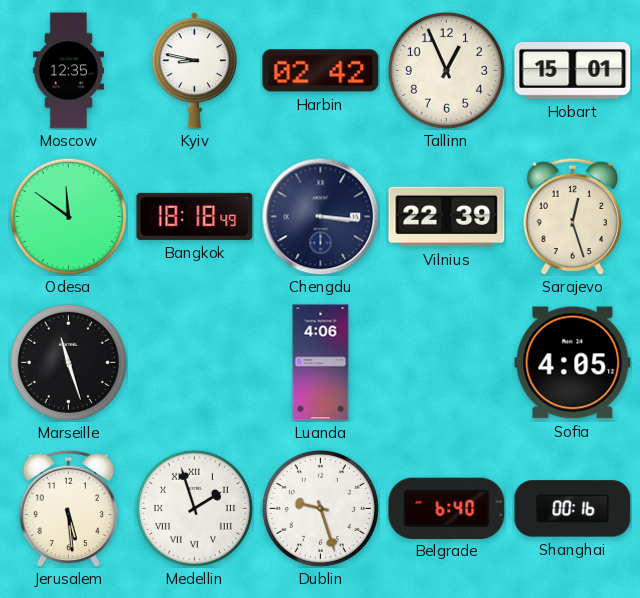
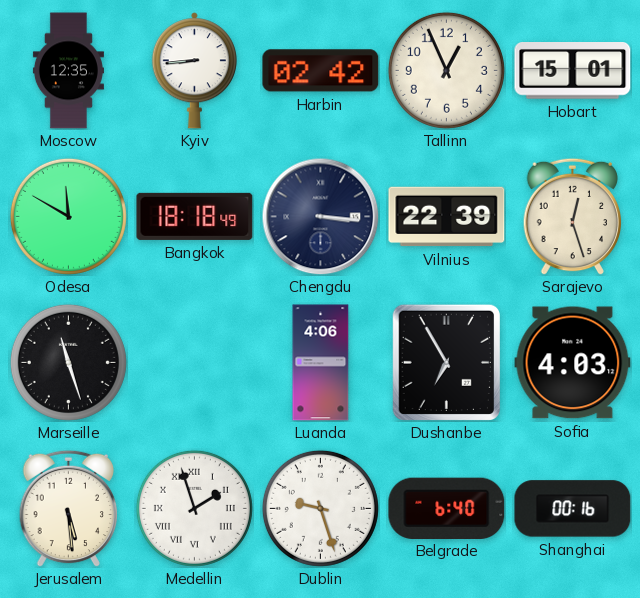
Kyiv: 8:47 -> 8:44 (194, 71)
Odesa: 11:51 -> 11:50 (68, 216)
Dushanbe: none -> 6:55 (446, 362)
Sofia: 4:05 -> 4:03 (573, 363)
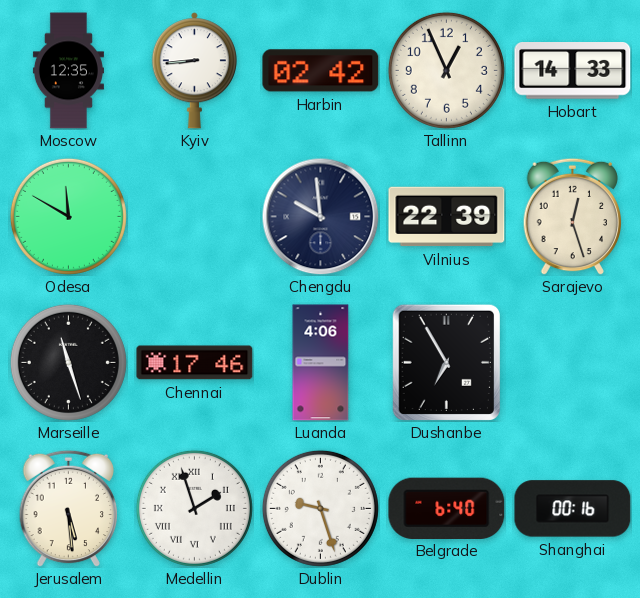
Hobart: 15:01 -> 14:33 (573, 71)
Bangkok: 18:18 -> none (195, 216)
Chengdu: 3:16 -> 9:59 (320, 216)
Chennai: none -> 17:46 (195, 363)
Sofia: 4:03 -> none (573, 363)
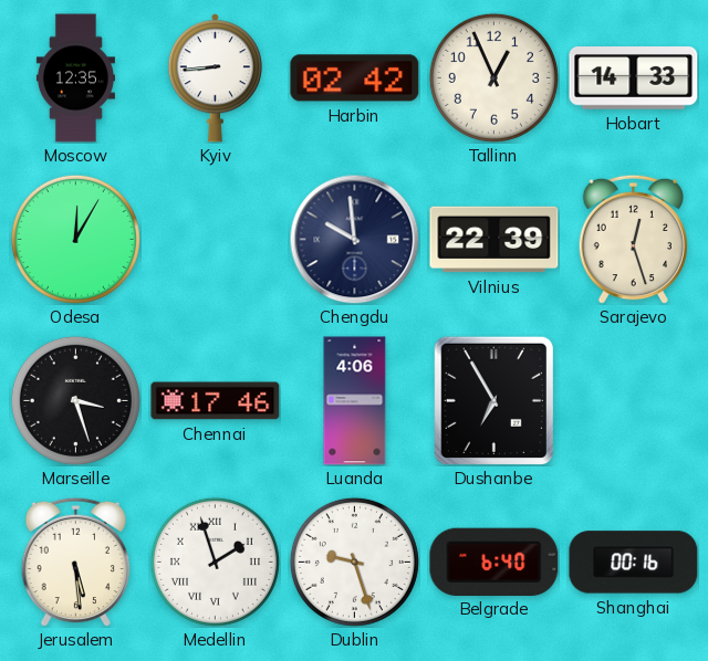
Odesa: 11:50 -> 12:05 (75, 239)
Marseille: 11:27 -> 3:27 (75, 400)
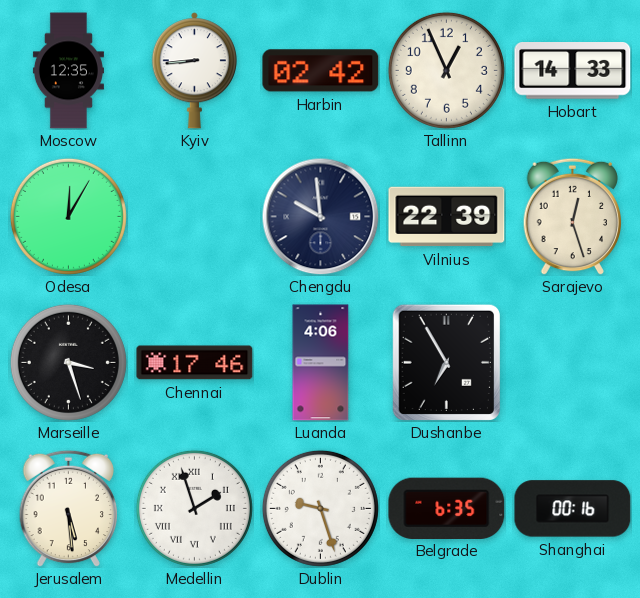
Belgrade: 6:40 -> 6:35 (447, 508)
